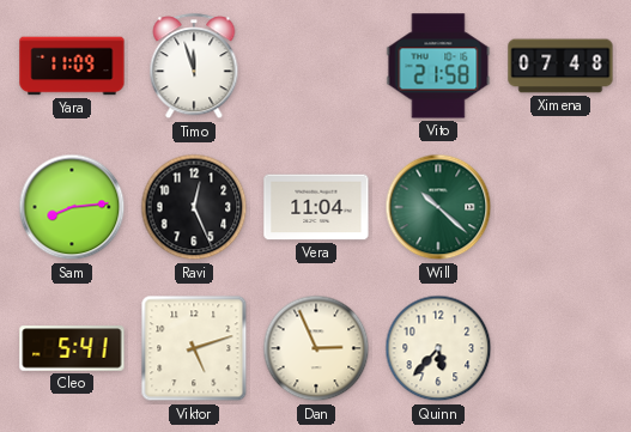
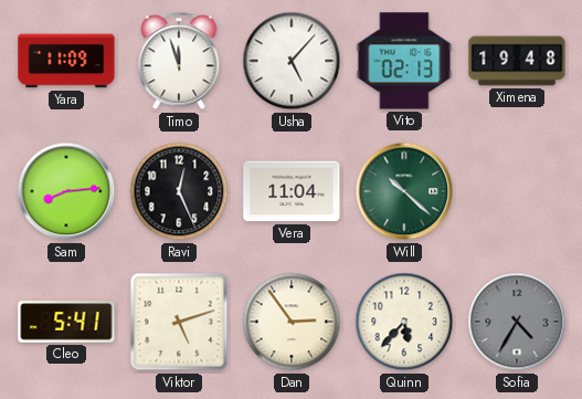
Usha: none -> 5:07 (292, 61)
Vito: 21:58 -> 02:13 (404, 61)
Ximena: 07:48 -> 19:48 (517, 61)
Dan: 2:56 -> 2:54 (292, 322)
Sofia: none -> 4:35 (517, 322)
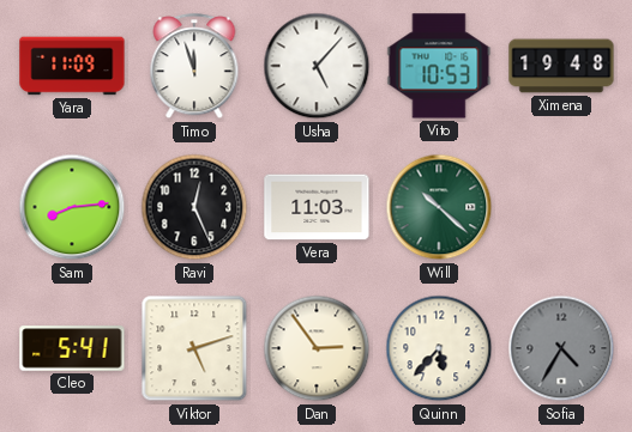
Vito: 02:13 -> 10:53 (439, 66)
Vera: 11:04 -> 11:03 (317, 207)
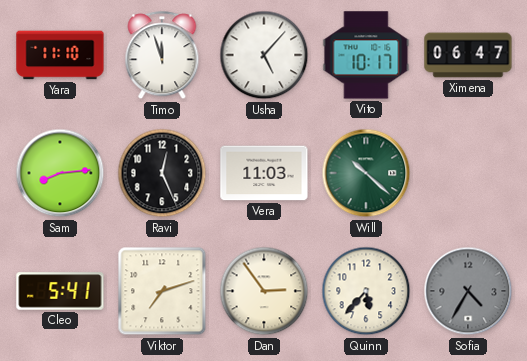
Yara: 11:09 -> 11:10 (60, 55)
Vito: 10:53 -> 10:17 (366, 55)
Ximena: 19:48 -> 06:47 (468, 55)
Viktor: 5:12 -> 7:12 (162, 291)
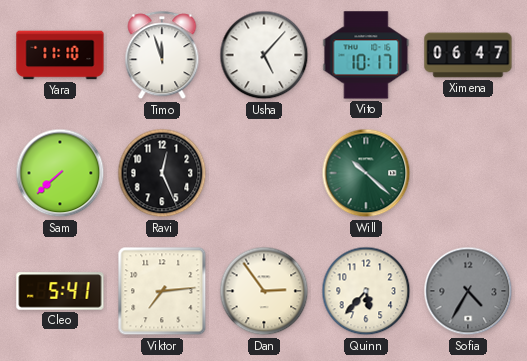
Sam: 8:14 -> 7:38 (60, 173)
Vera: 11:03 -> none (264, 173)
Viktor: 7:12 -> 7:14 (162, 291)
